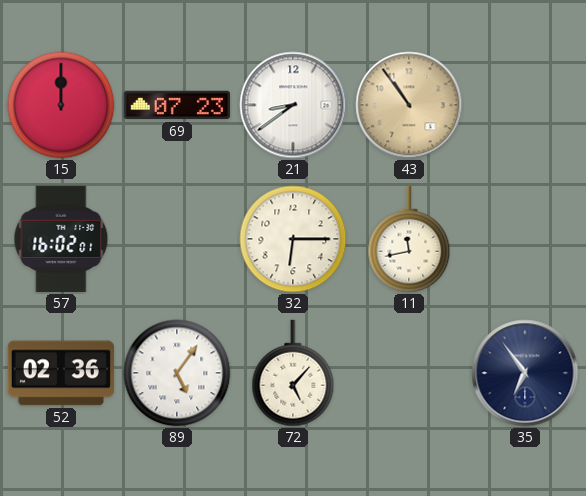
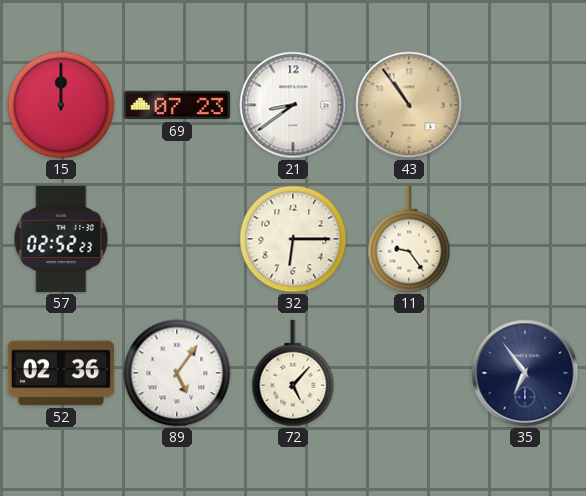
57: 16:02 -> 02:52 (61, 239)
11: 11:43 -> 9:24 (409, 239)
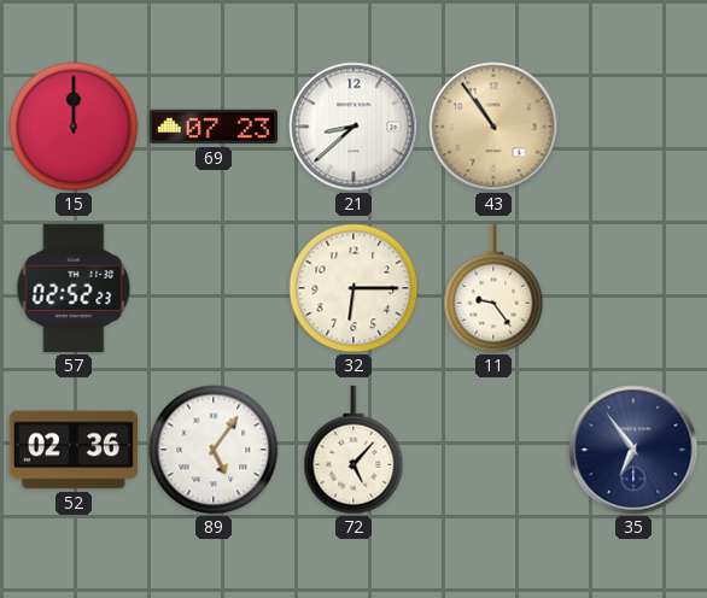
21: 8:39 -> 8:38 (353, 127)
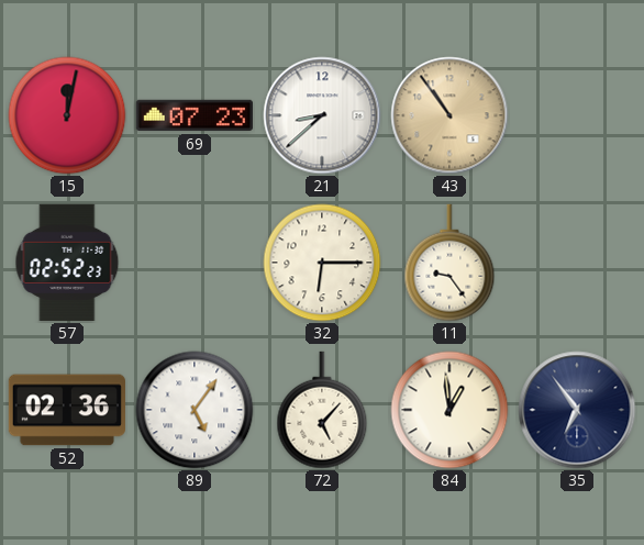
15: 12:00 -> 12:02 (67, 115)
84: none -> 12:59 (449, 410)
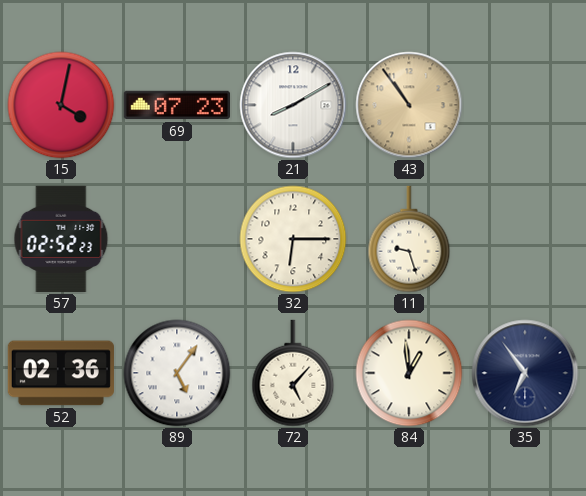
15: 12:02 -> 4:02 (61, 105)
21: 8:38 -> 8:10 (293, 105)
11: 9:24 -> 9:27 (409, 239)
